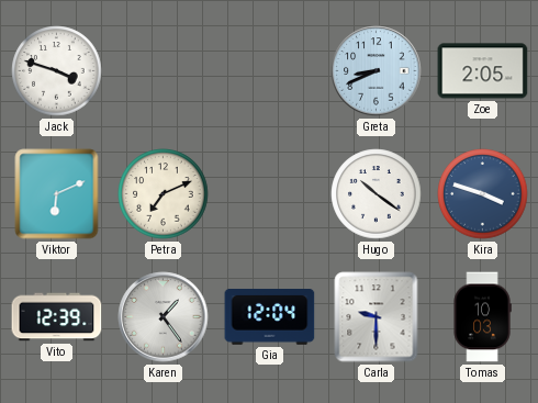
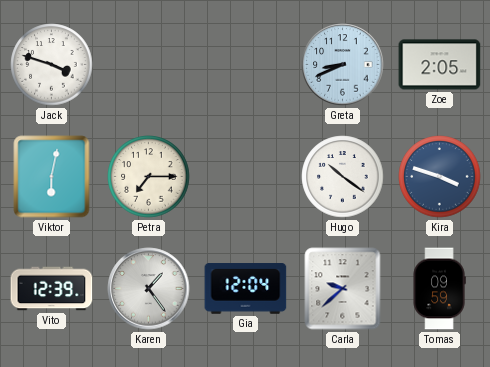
Viktor: 6:11 -> 6:02 (52, 177)
Petra: 7:11 -> 7:15 (149, 177)
Carla: 9:30 -> 9:38 (343, 289)
Tomas: 10:03 -> 09:59 (439, 289)
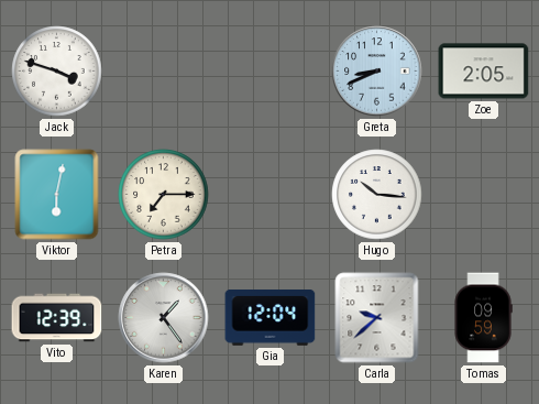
Hugo: 10:21 -> 10:16 (377, 195)
Kira: 3:48 -> none (440, 177)
